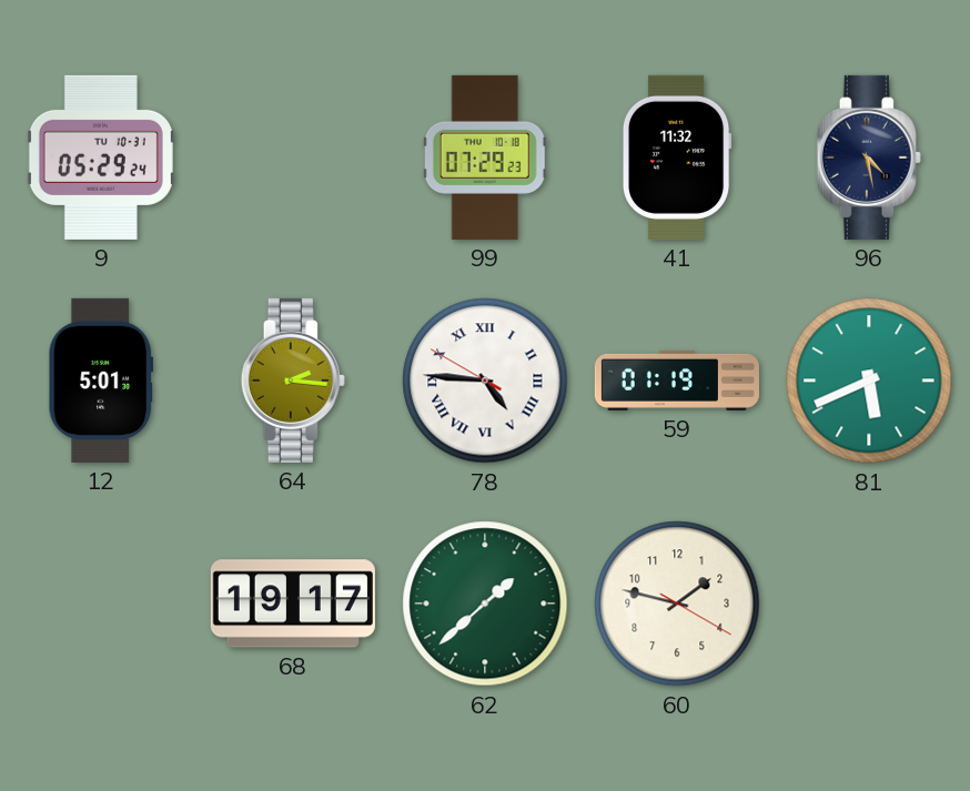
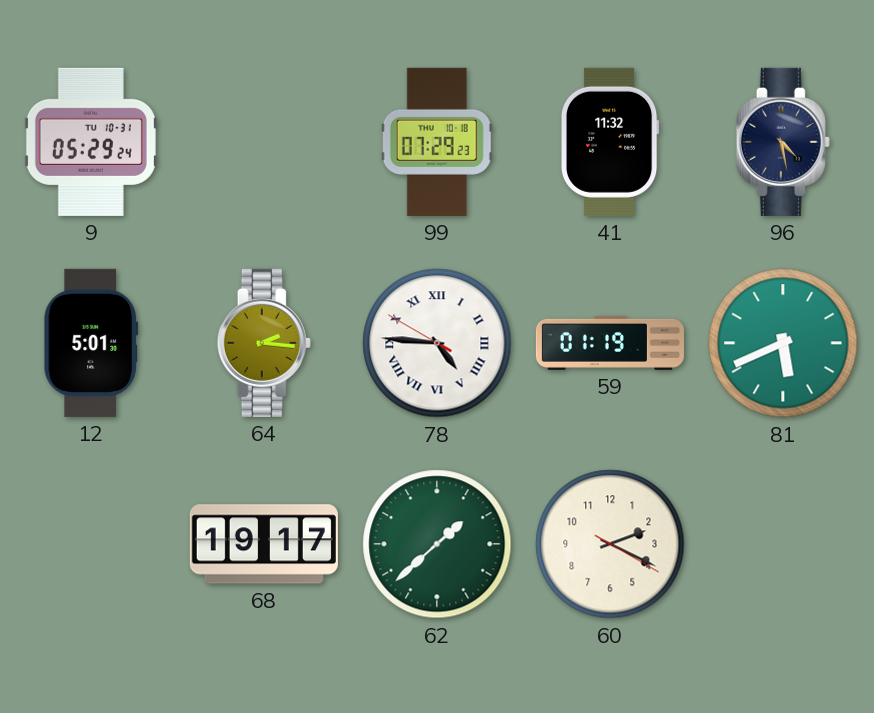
60: 1:47 -> 2:19 (610, 544)
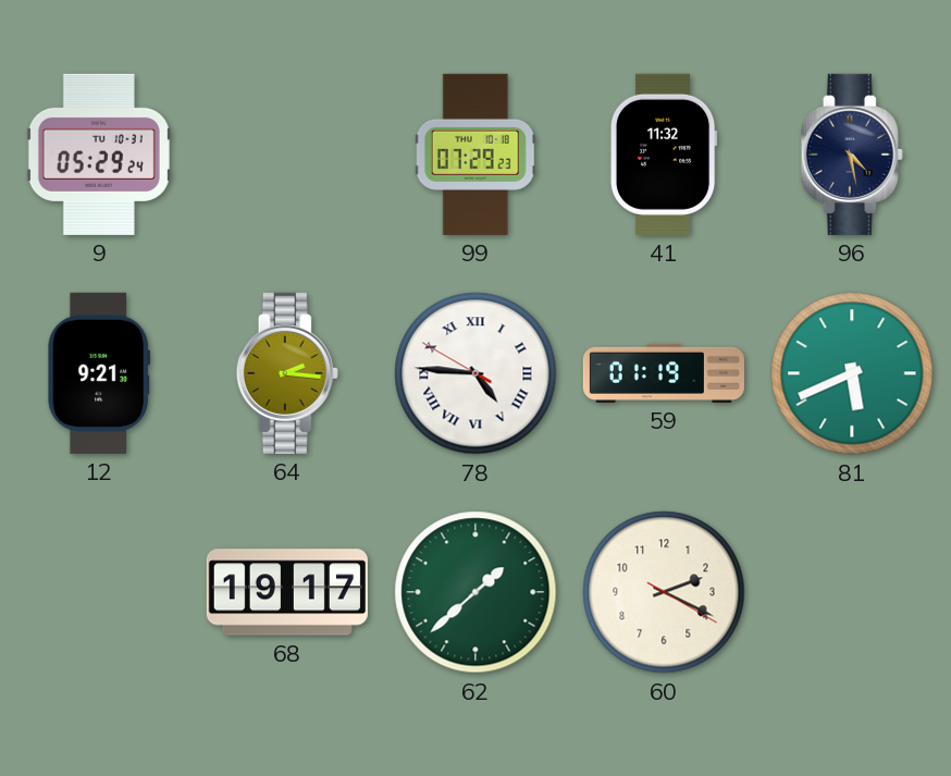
12: 5:01 -> 9:21 (99, 373)
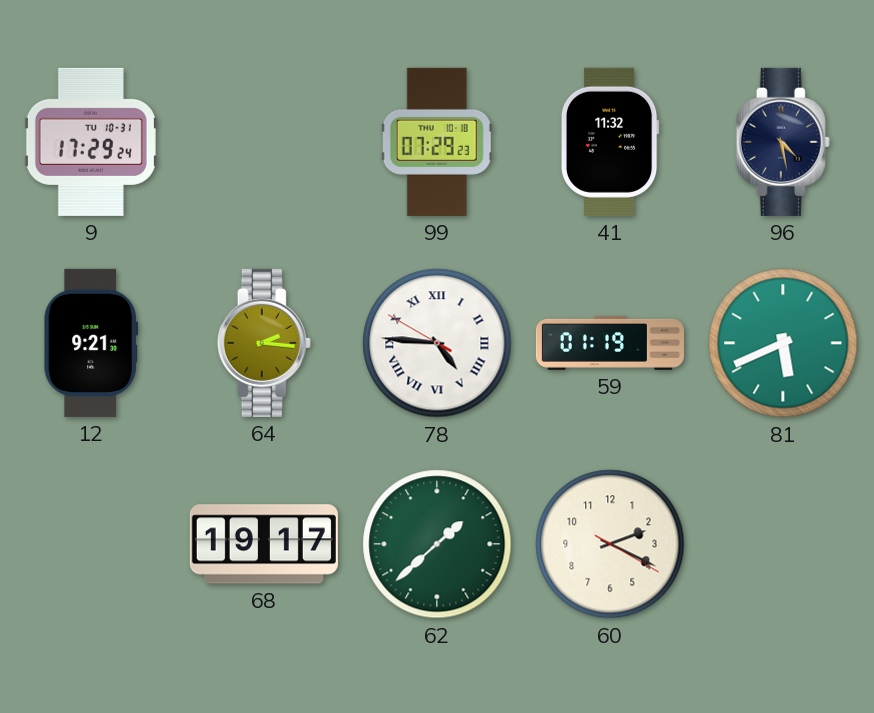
9: 05:29 -> 17:29 (91, 142)
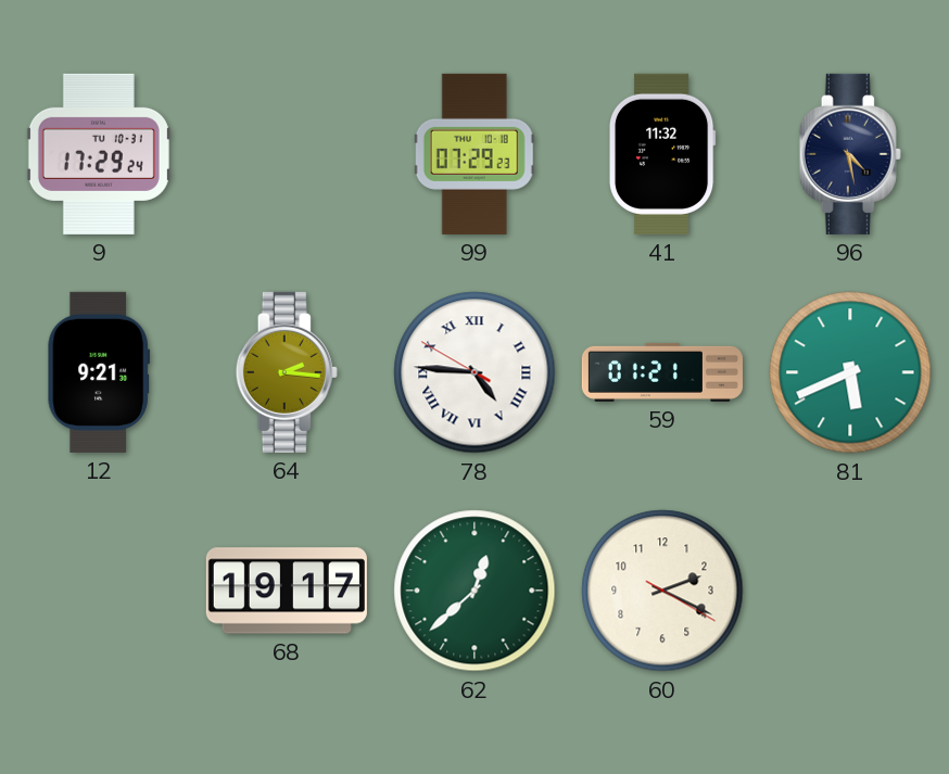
59: 01:19 -> 01:21 (662, 372)
62: 1:38 -> 12:38 (474, 591)
